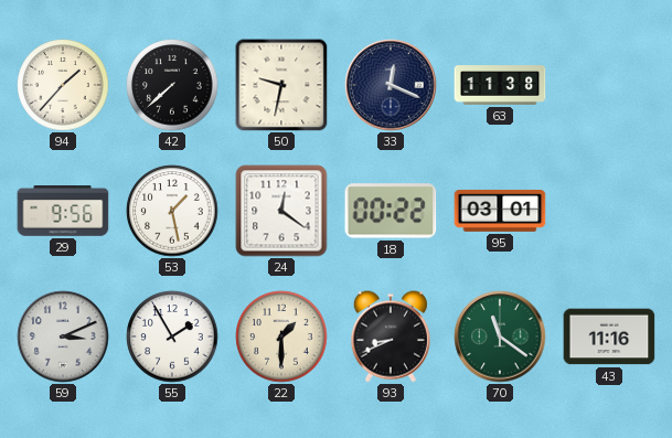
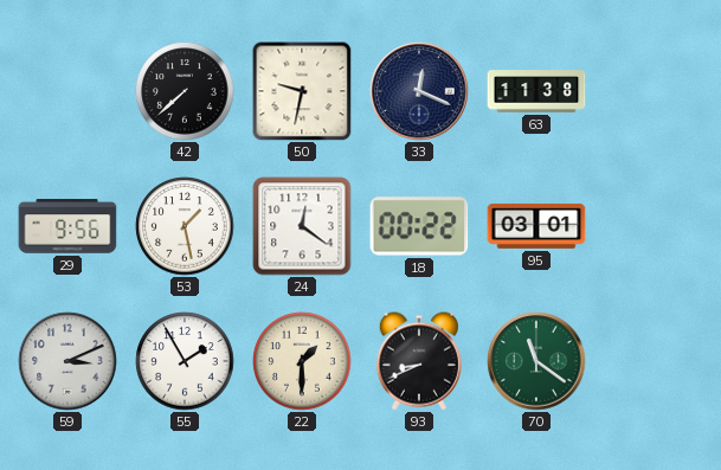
94: 1:37 -> none (63, 85)
43: 11:16 -> none (609, 336)
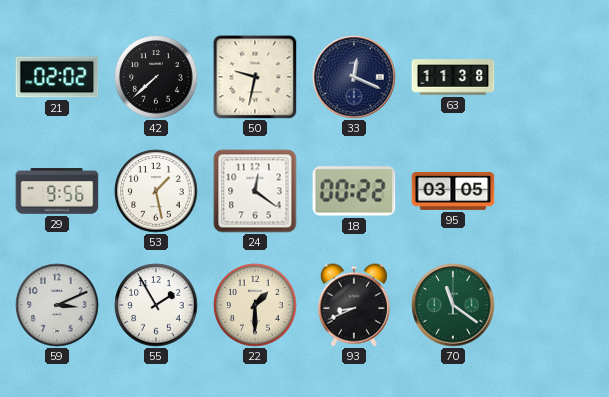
21: none -> 02:02 (57, 77)
95: 03:01 -> 03:05 (453, 191)
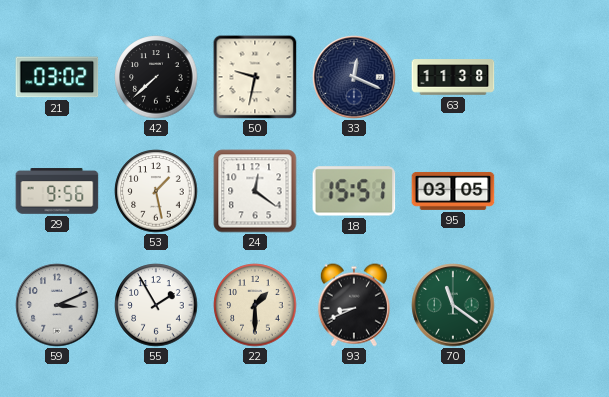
21: 02:02 -> 03:02 (57, 77)
18: 00:22 -> 15:51 (354, 191)
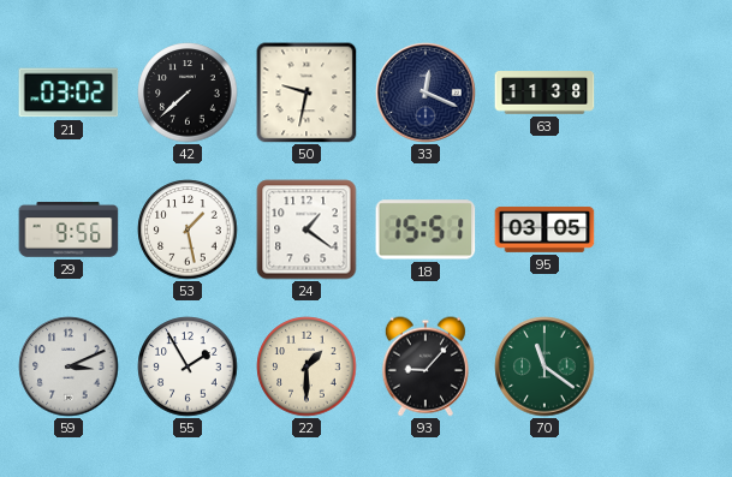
24: 12:21 -> 1:21 (307, 229)
93: 8:41 -> 9:07 (425, 366)
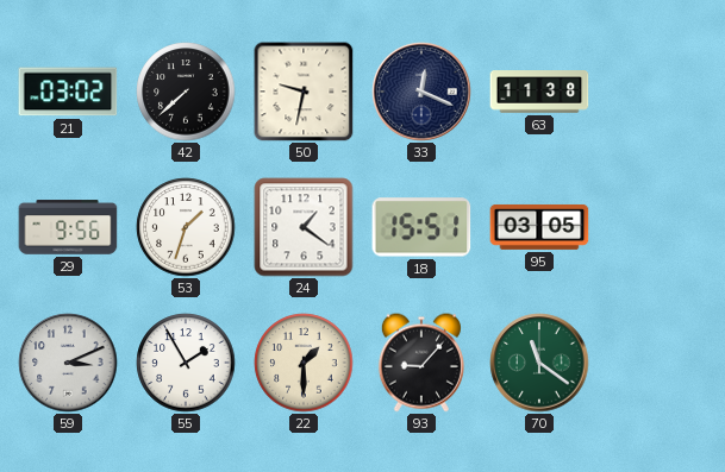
53: 1:28 -> 1:33 (186, 227)
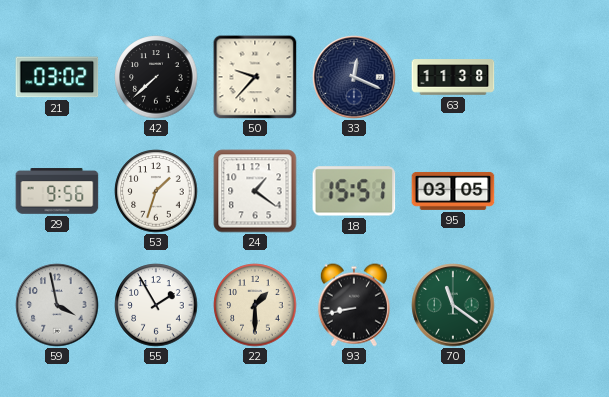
50: 9:32 -> 9:37 (255, 77)
59: 3:11 -> 3:58 (57, 305)
93: 9:07 -> 8:43 (354, 305)
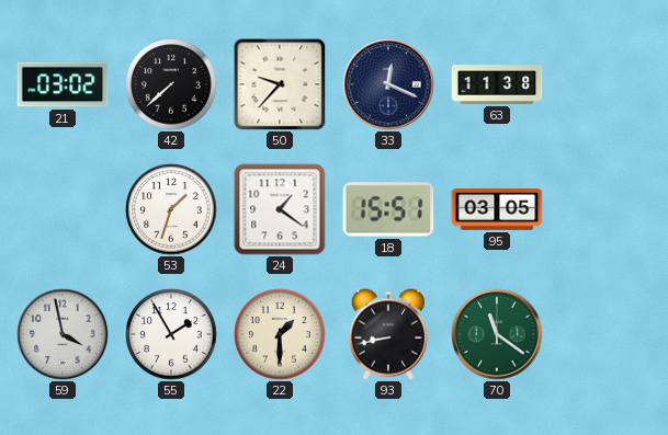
29: 9:56 -> none (57, 191)
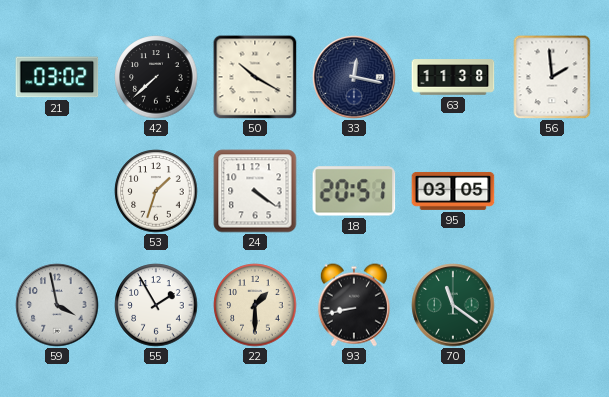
50: 9:37 -> 10:20 (255, 77)
33: 12:19 -> 12:17 (354, 77)
56: none -> 1:59 (552, 77)
24: 1:21 -> 4:21 (255, 191)
18: 15:51 -> 20:51 (354, 191)
